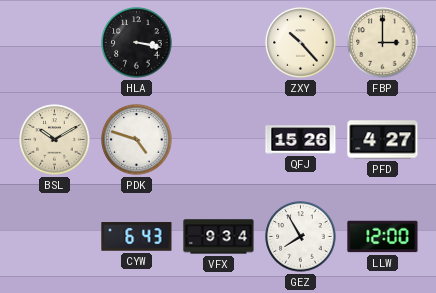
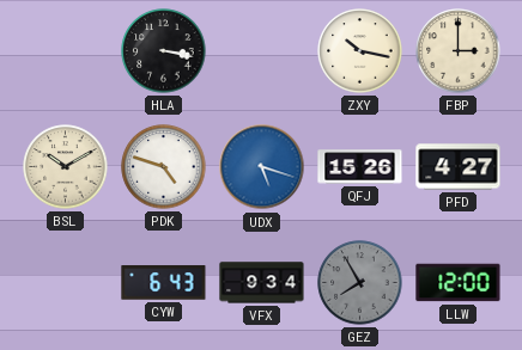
ZXY: 10:23 -> 10:17 (360, 51)
UDX: none -> 5:18 (262, 167)
GEZ dial: white -> grey (360, 283)
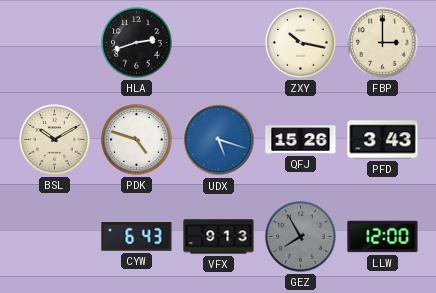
HLA: 3:17 -> 2:42 (137, 43)
PFD: 4:27 -> 3:43 (383, 140)
VFX: 9:34 -> 9:13 (219, 237)
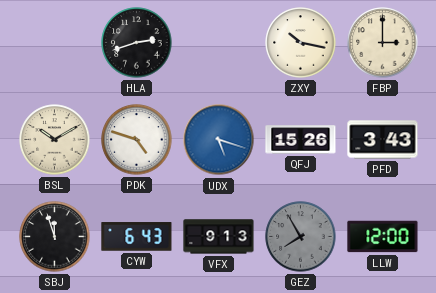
SBJ: none -> 11:57 (55, 237)
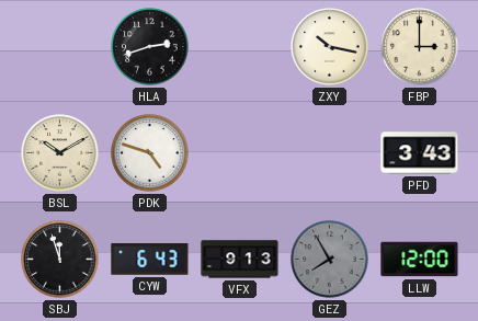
UDX: 5:18 -> none (219, 140)
QFJ: 15:26 -> none (301, 140)
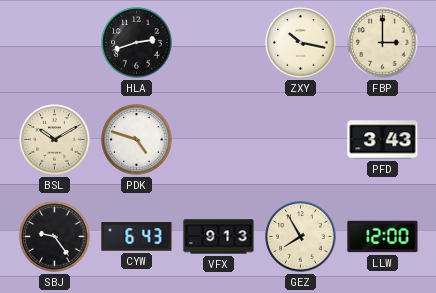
SBJ: 11:57 -> 9:24 (55, 237)
GEZ dial: grey -> cream (301, 237)
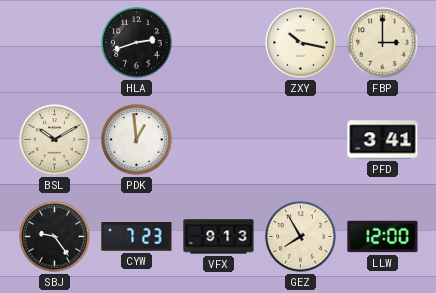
PDK: 4:48 -> 12:59 (137, 140)
PFD: 3:43 -> 3:41 (383, 140)
CYW: 6:43 -> 7:23 (137, 237)
